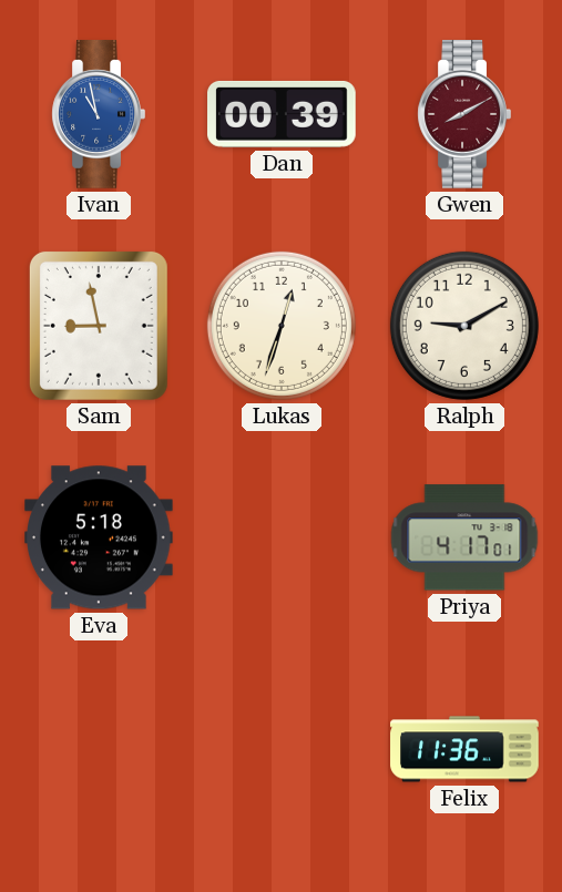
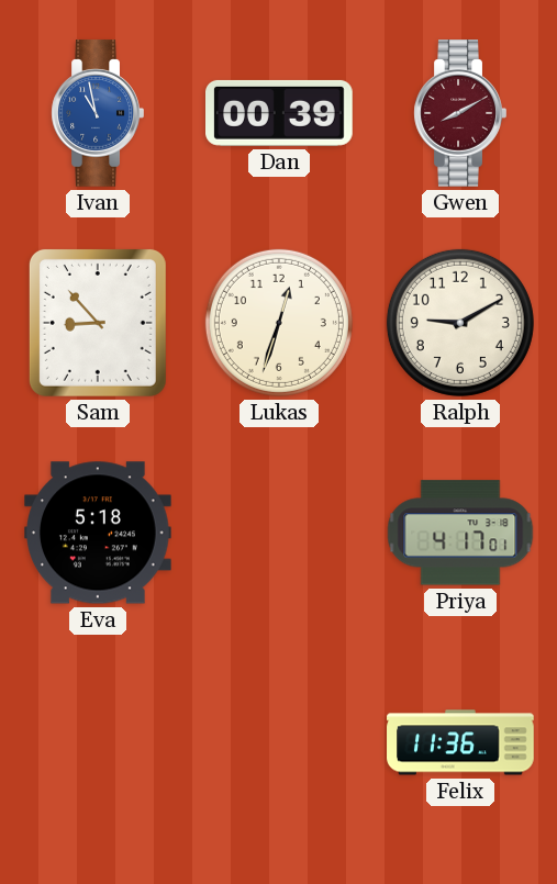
Sam: 8:58 -> 8:53 (98, 323)
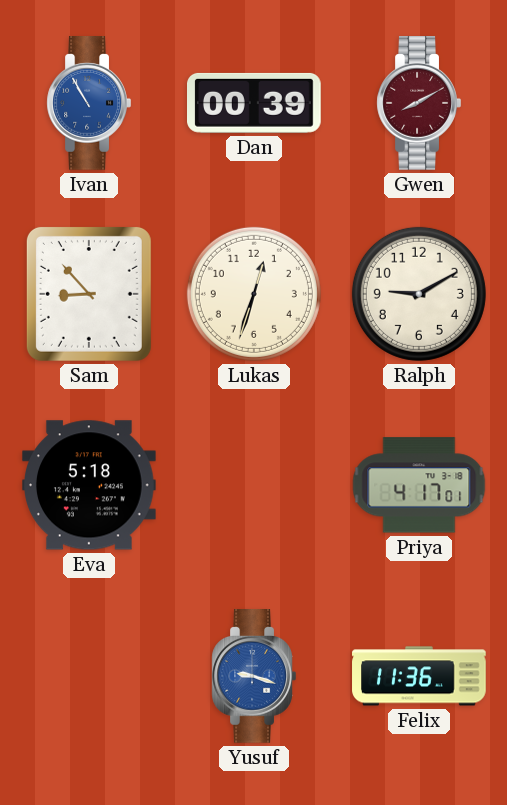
Ivan: 10:58 -> 10:55 (89, 104)
Yusuf: none -> 9:18 (254, 677)
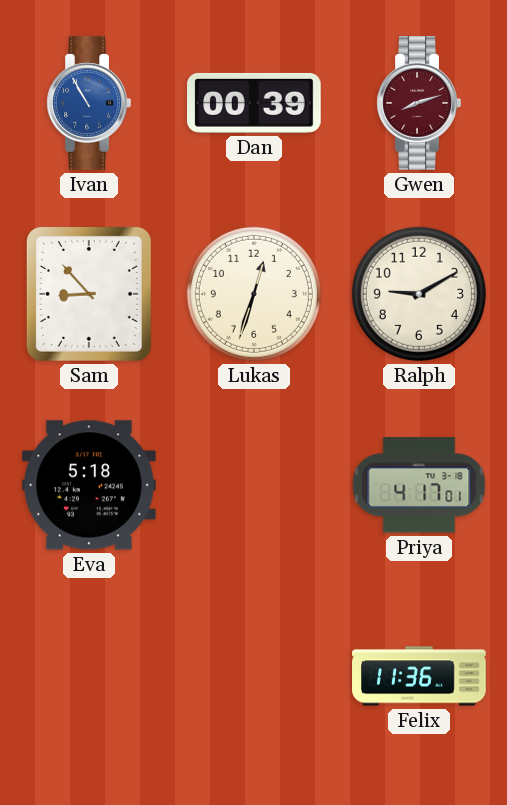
Gwen: 8:10 -> 8:12 (419, 104)
Yusuf: 9:18 -> none (254, 677)
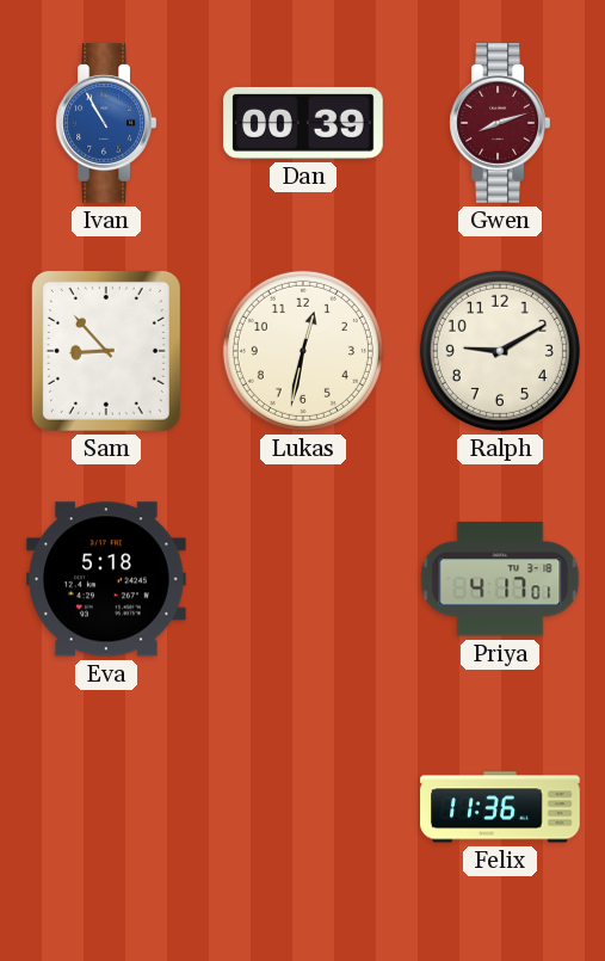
Lukas: 12:33 -> 12:32 (303, 351)
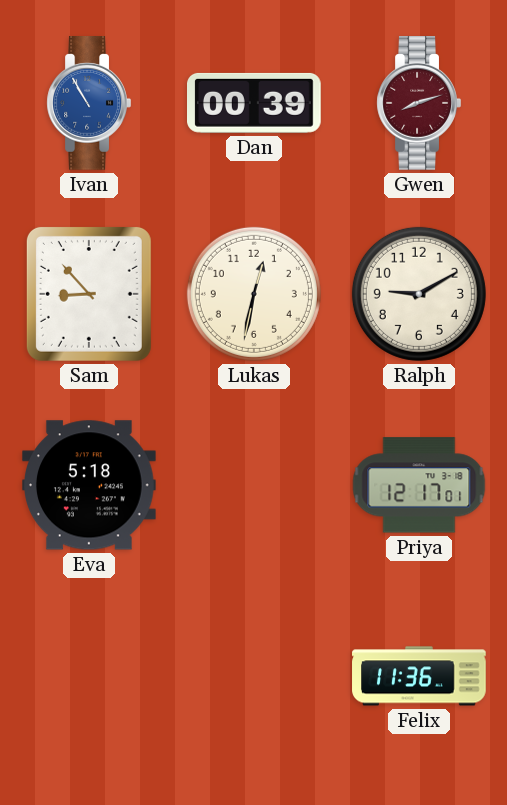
Priya: 4:17 -> 12:17 (419, 485)
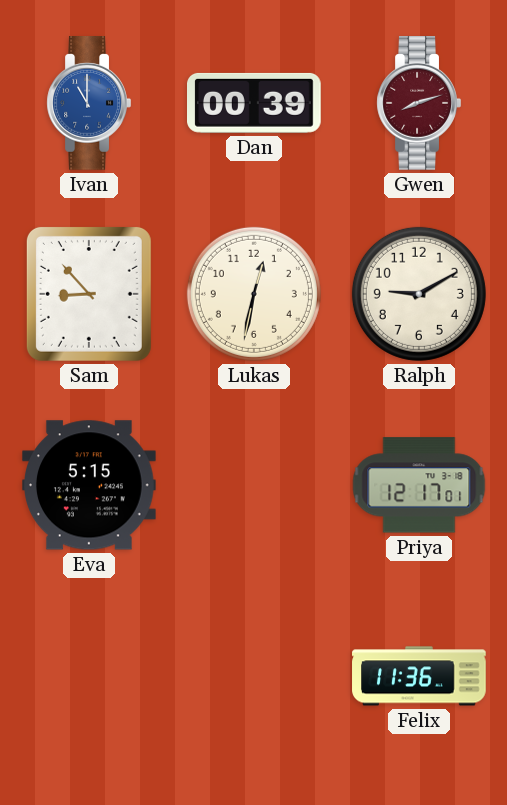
Ivan: 10:55 -> 11:00 (89, 104)
Eva: 5:18 -> 5:15 (90, 485)
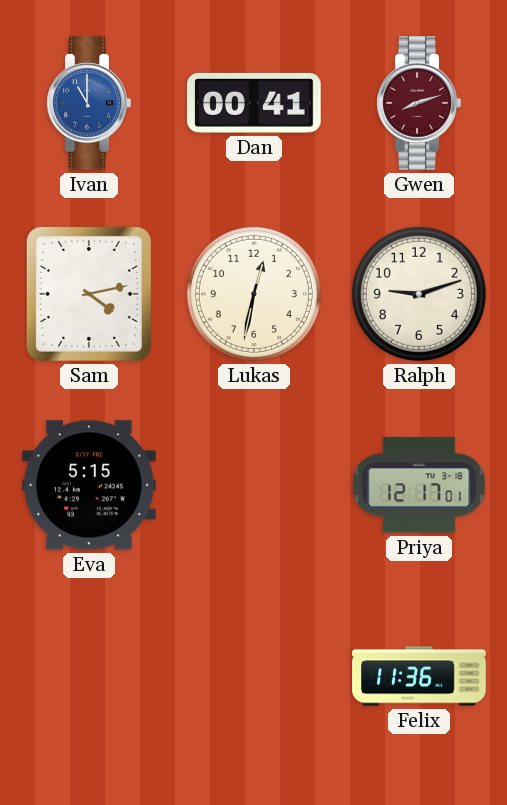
Dan: 00:39 -> 00:41 (255, 103)
Sam: 8:53 -> 4:13 (89, 294)
Ralph: 9:10 -> 9:12 (419, 294)
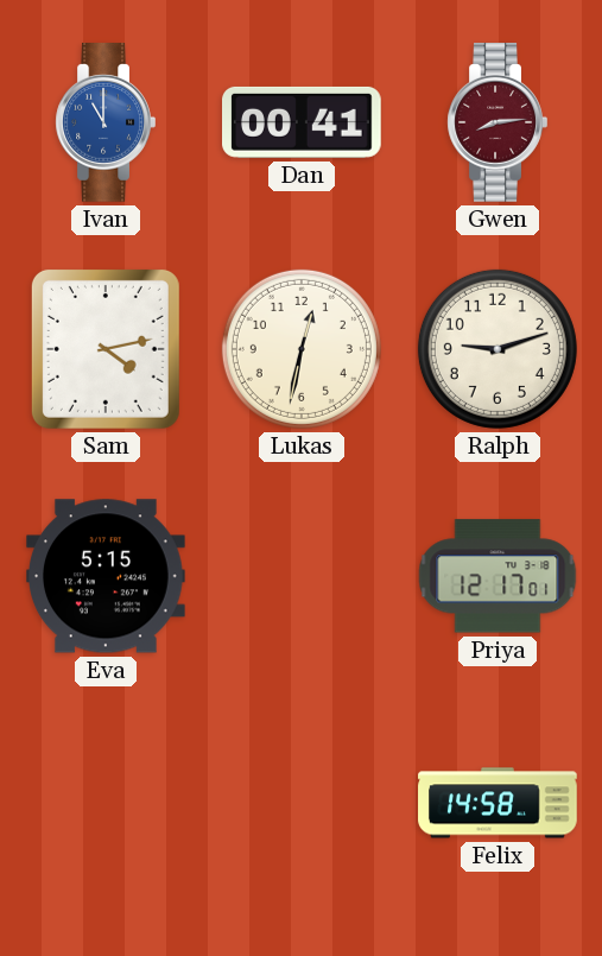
Gwen: 8:12 -> 8:14 (498, 124)
Felix: 11:36 -> 14:58 (498, 803)
